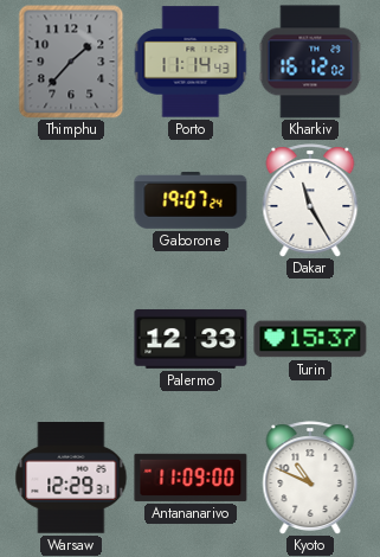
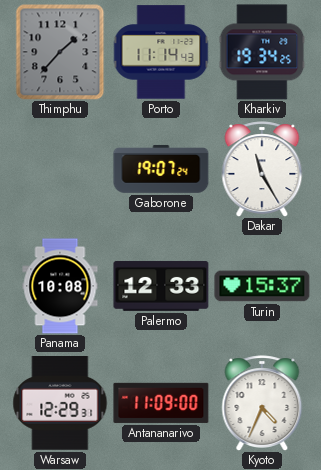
Kharkiv: 16:12 -> 19:34 (262, 52)
Panama: none -> 10:08 (60, 286)
Kyoto: 10:49 -> 4:34 (262, 403)
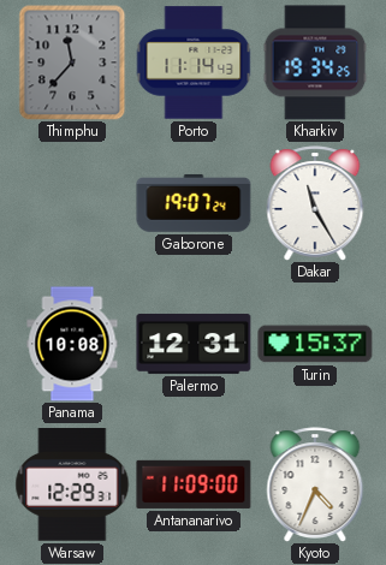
Thimphu: 1:37 -> 11:37 (72, 63)
Palermo: 12:33 -> 12:31 (194, 344)
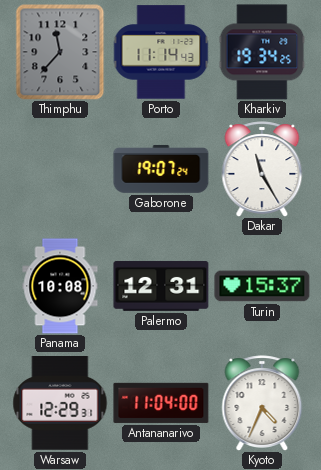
Antananarivo: 11:09 -> 11:04 (161, 403)
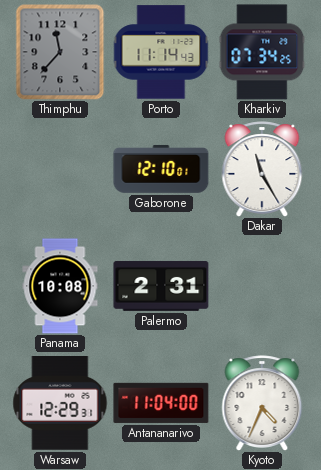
Kharkiv: 19:34 -> 07:34 (262, 52)
Gaborone: 19:07 -> 12:10 (161, 169)
Palermo: 12:31 -> 2:31 (161, 286)
Turin: 15:37 -> none (262, 286)
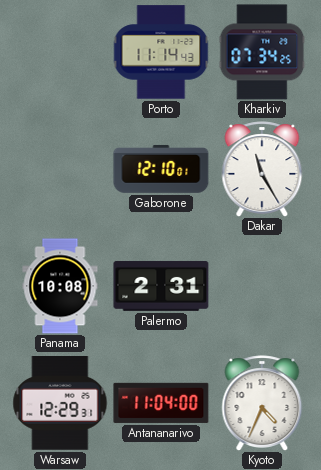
Thimphu: 11:37 -> none (60, 52)
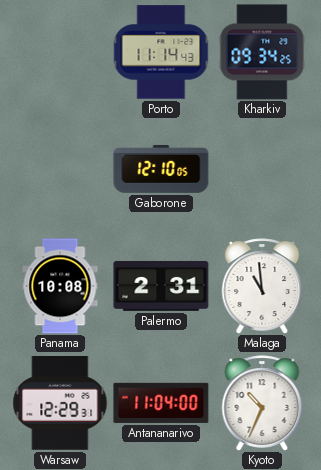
Kharkiv: 07:34 -> 09:34 (262, 52)
Gaborone: 12:10:01 -> 12:10:05 (161, 169)
Dakar: 11:25 -> none (262, 169)
Malaga: none -> 10:59 (262, 286)
Kyoto: 4:34 -> 10:34 (262, 403)
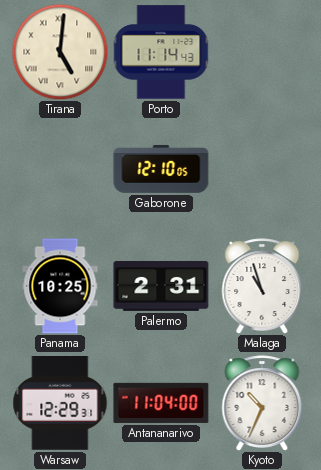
Tirana: none -> 5:01 (60, 52)
Kharkiv: 09:34 -> none (262, 52)
Panama: 10:08 -> 10:25 (60, 286)
Malaga: 10:59 -> 10:57 (262, 286)
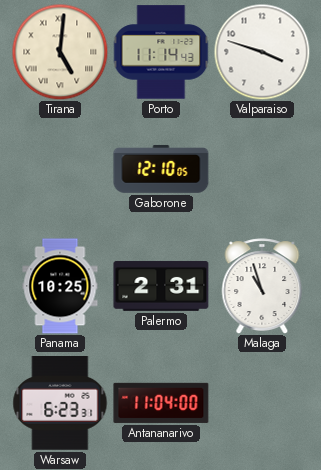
Valparaiso: none -> 3:48 (262, 52)
Warsaw: 12:29 -> 6:23 (60, 404)
Kyoto: 10:34 -> none (262, 403)
